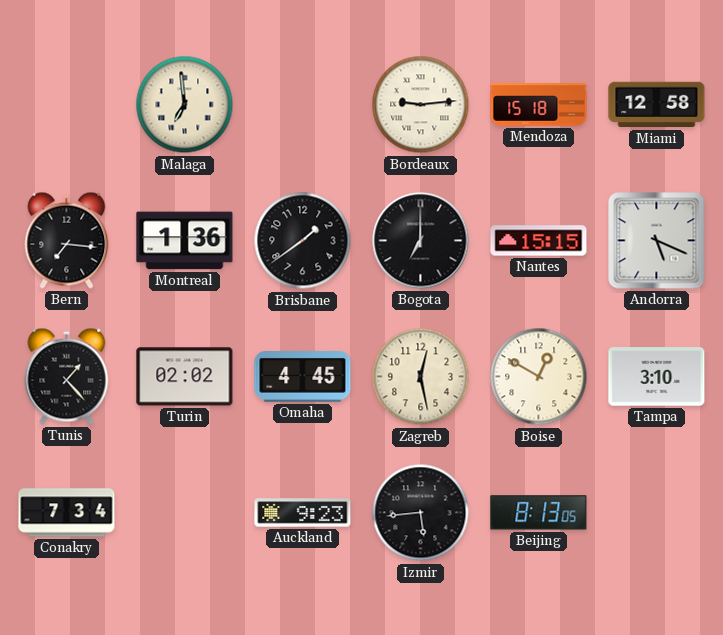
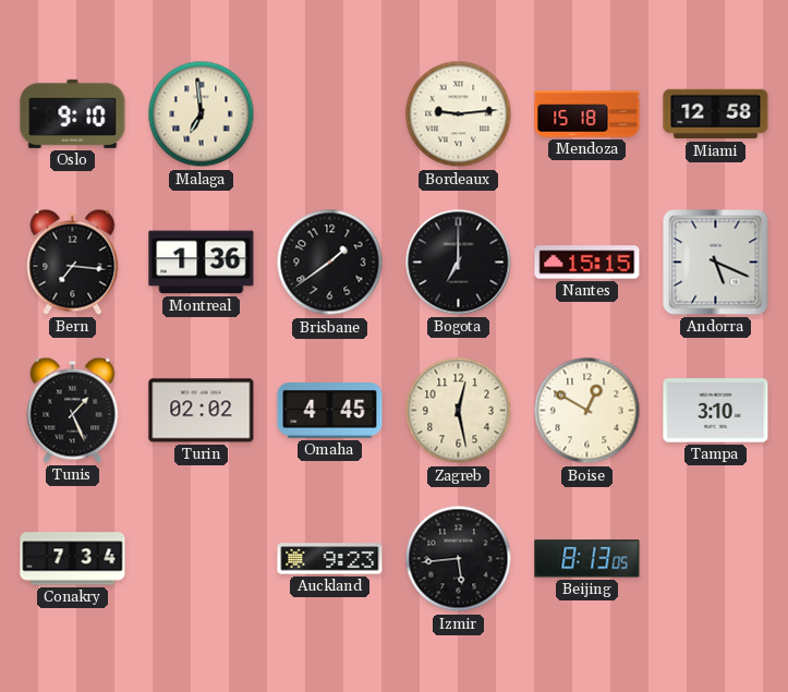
Oslo: none -> 9:10 (73, 113)
Tunis: 1:23 -> 1:26 (73, 410)
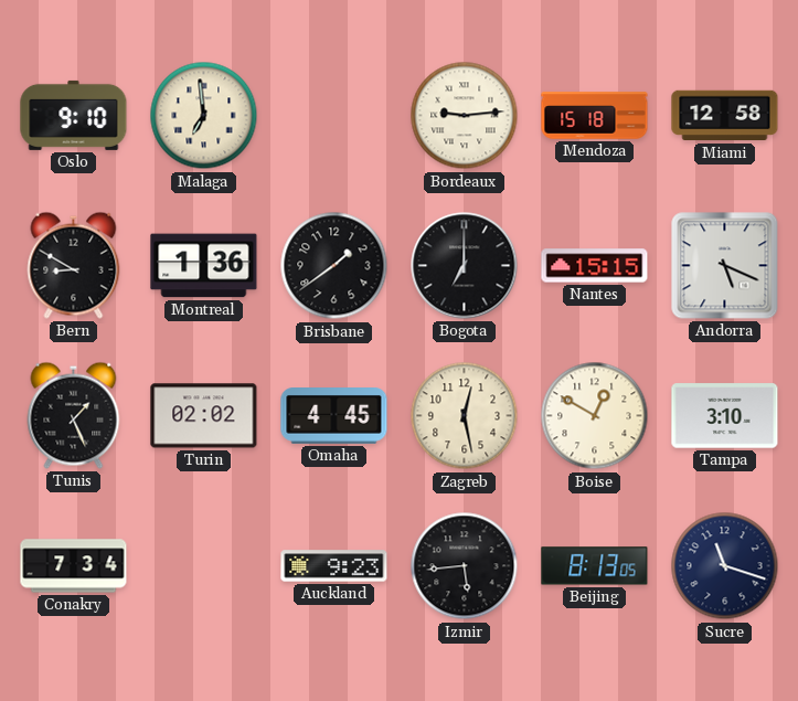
Bern: 7:16 -> 8:50 (74, 265)
Sucre: none -> 11:18 (725, 566)
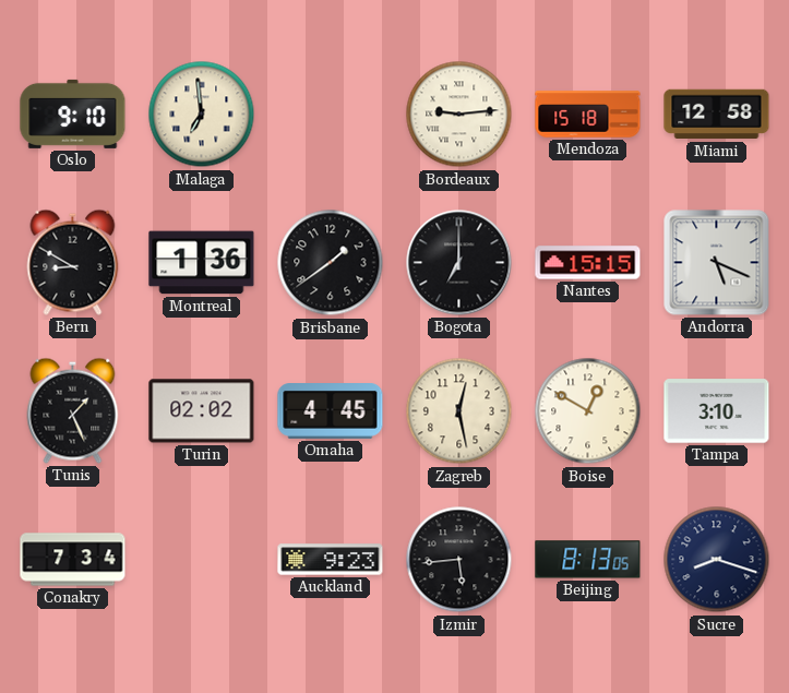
Sucre: 11:18 -> 8:18 (717, 560)
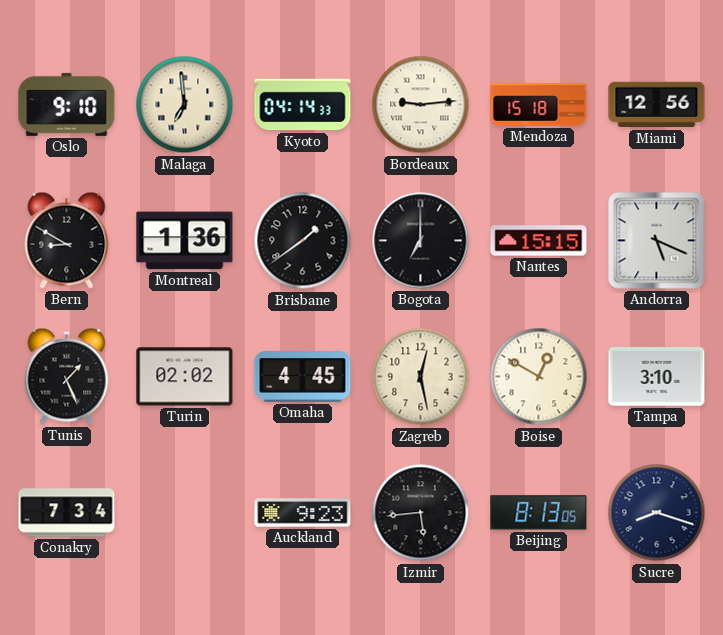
Kyoto: none -> 04:14 (303, 105)
Miami: 12:58 -> 12:56 (657, 105)
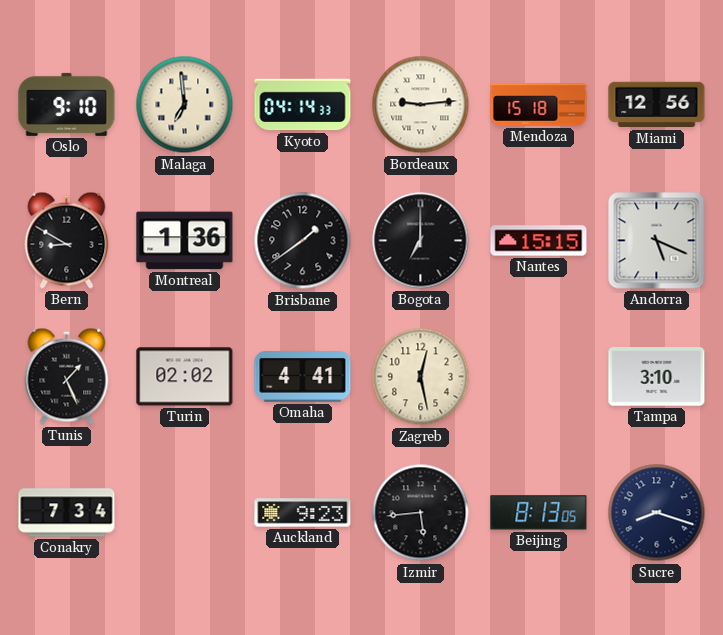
Omaha: 4:45 -> 4:41 (303, 377)
Boise: 12:50 -> none (539, 377)
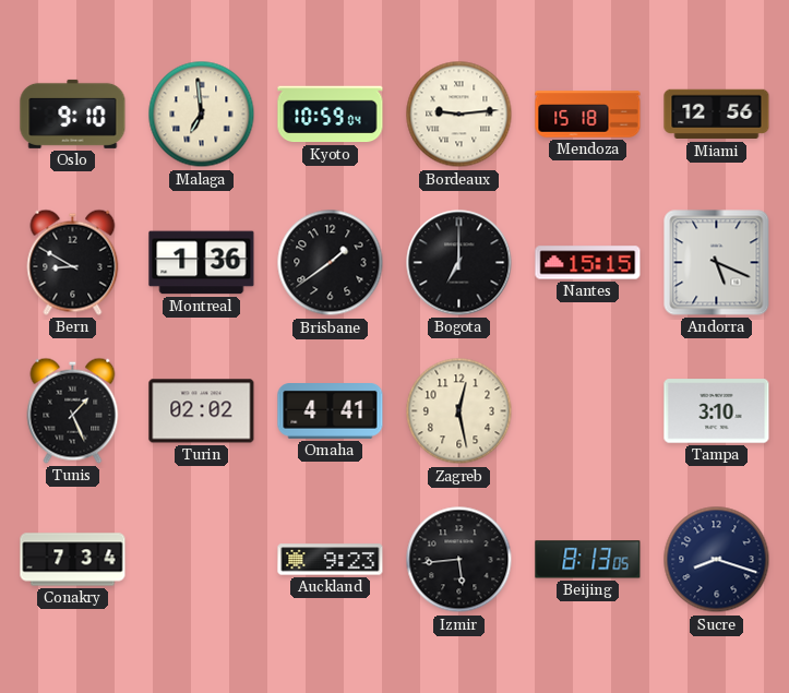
Kyoto: 04:14 -> 10:59 (331, 115)
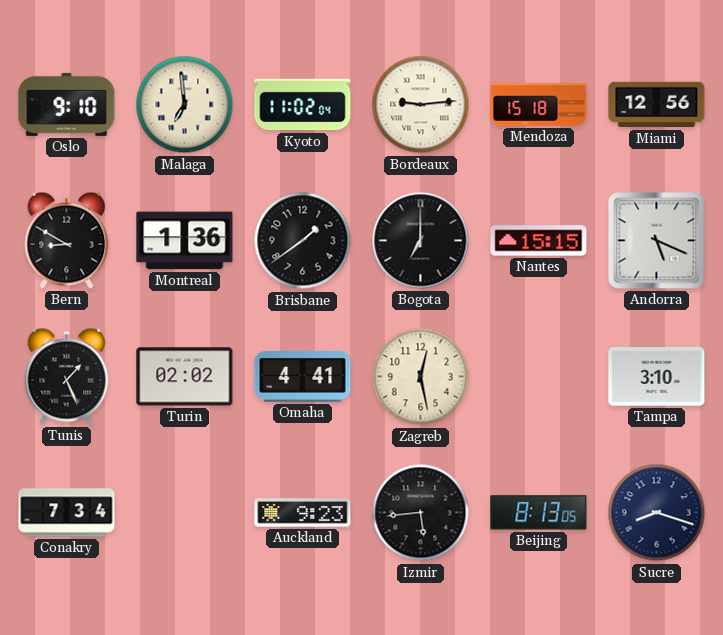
Kyoto: 10:59 -> 11:02 (303, 105)
